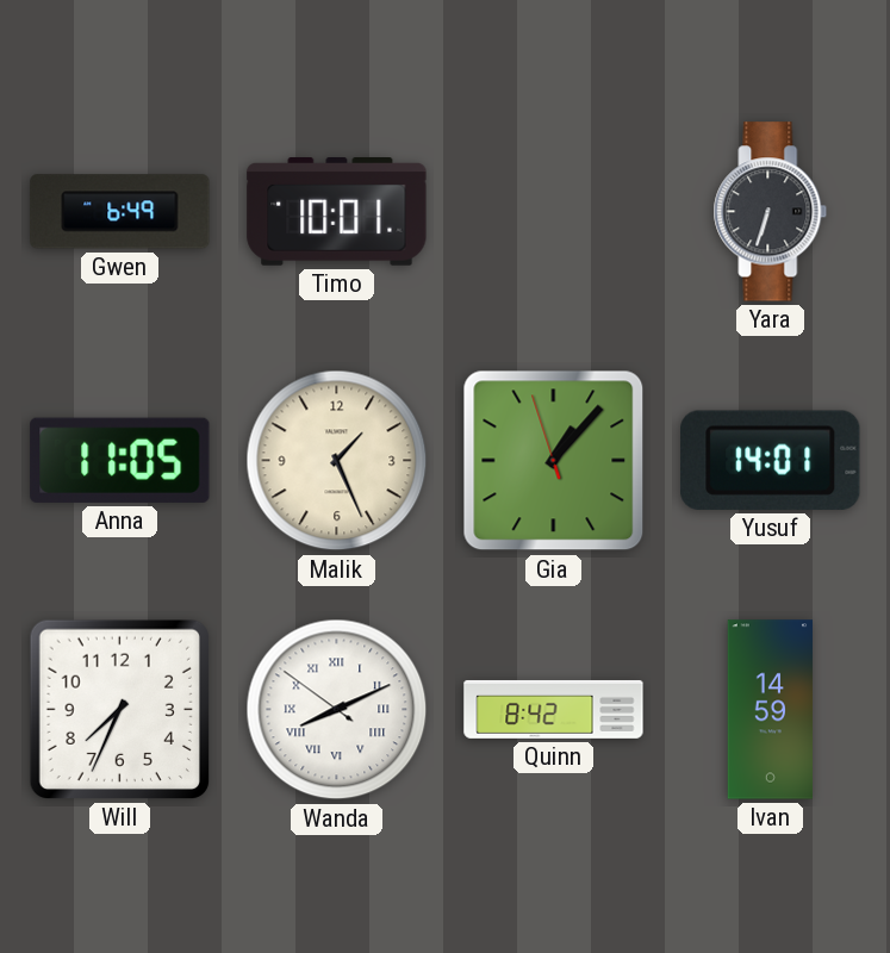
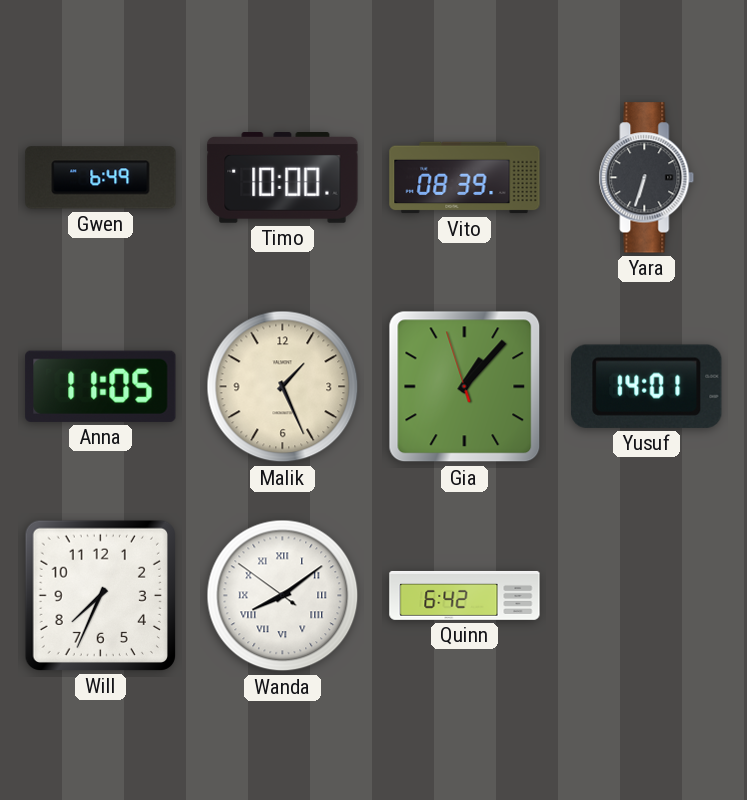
Timo: 10:01 -> 10:00 (283, 178)
Vito: none -> 08:39 (465, 178)
Wanda: 8:10 -> 8:08 (283, 596)
Quinn: 8:42 -> 6:42 (465, 595)
Ivan: 14:59 -> none (771, 710)
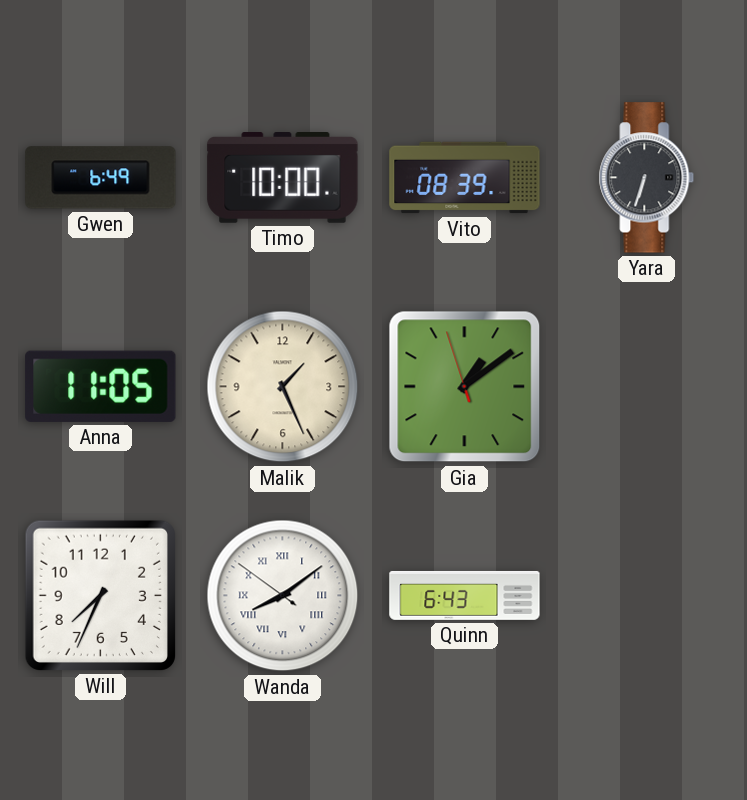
Gia: 1:06 -> 1:08 (465, 387)
Yusuf: 14:01 -> none (647, 386)
Quinn: 6:42 -> 6:43 (465, 595)
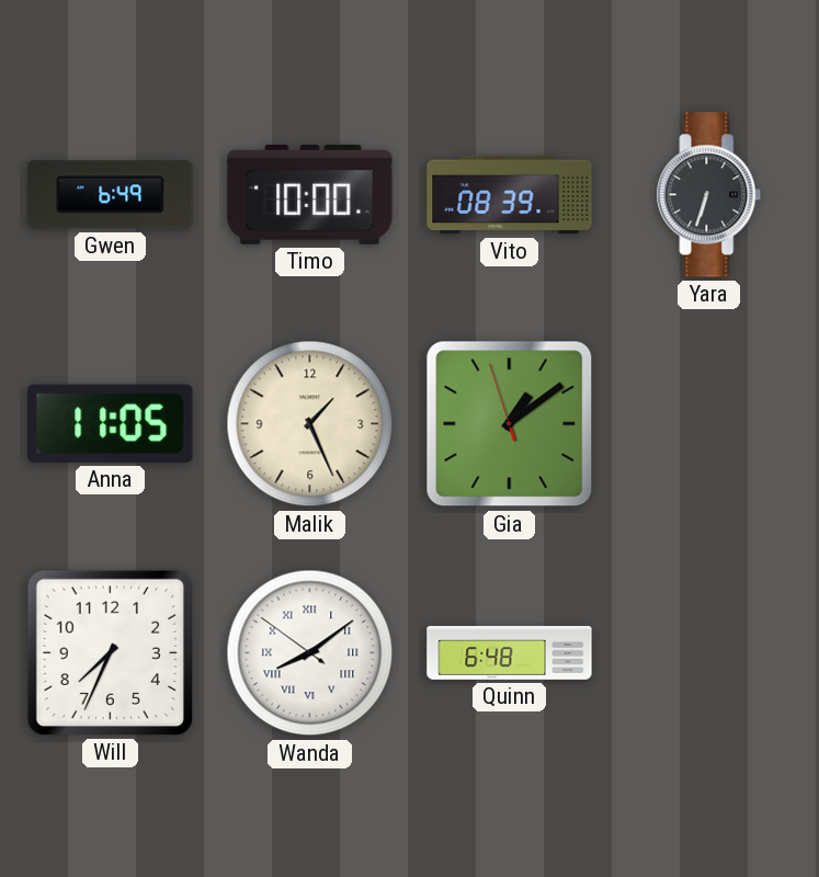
Quinn: 6:43 -> 6:48 (510, 652)
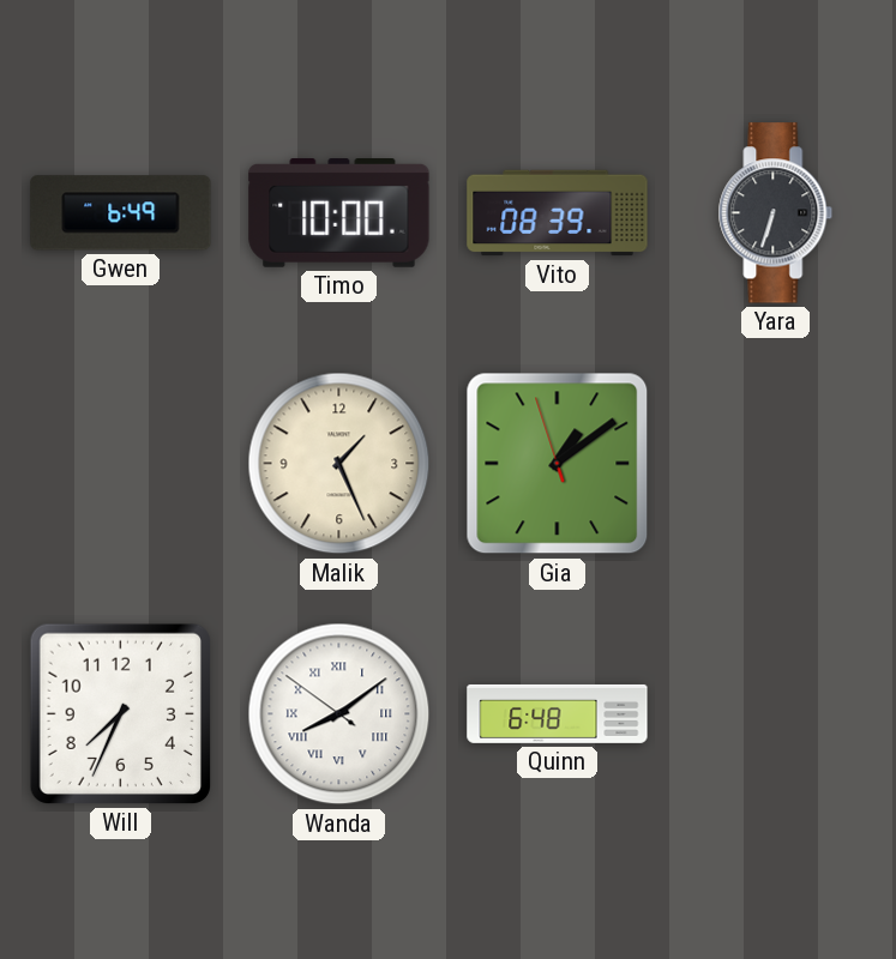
Anna: 11:05 -> none (111, 423)
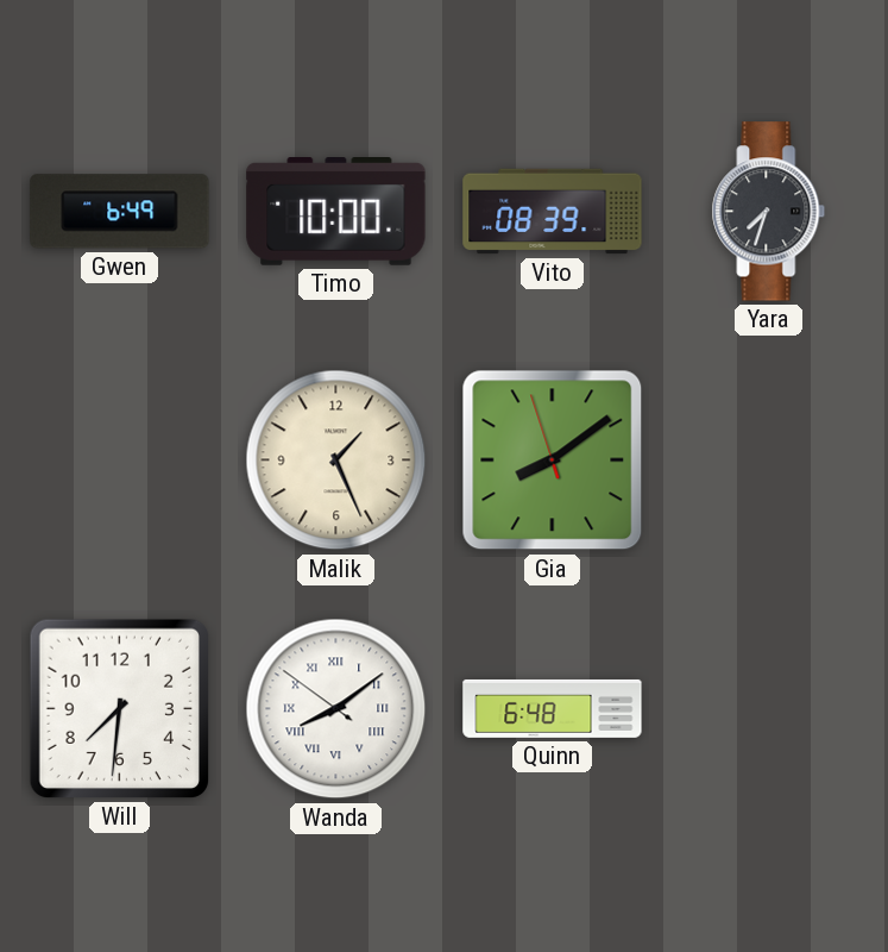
Yara: 6:33 -> 7:33 (769, 212)
Gia: 1:08 -> 8:08 (553, 461)
Will: 7:34 -> 7:31 (119, 708)
